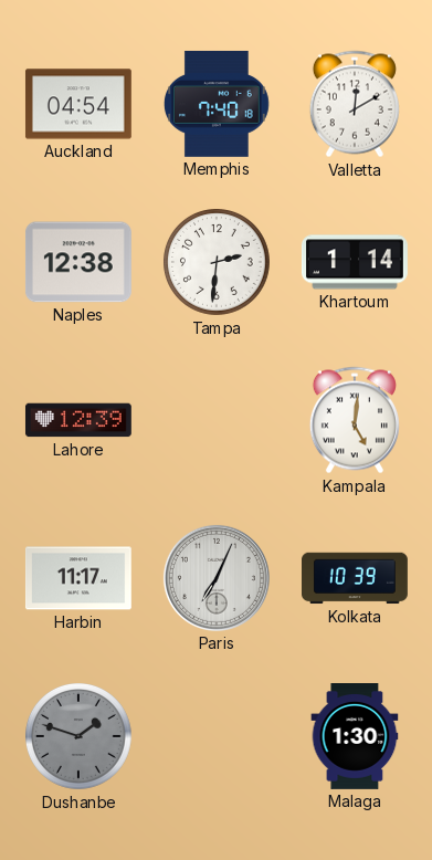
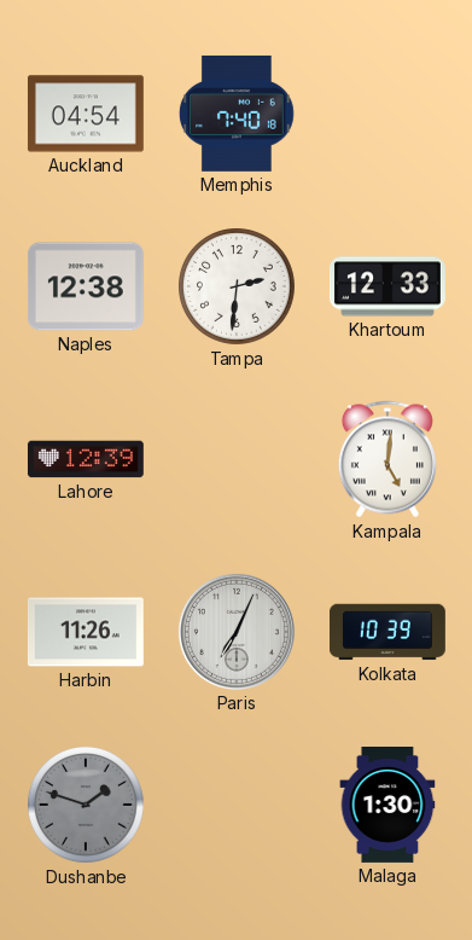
Valletta: 12:10 -> none (355, 104)
Khartoum: 1:14 -> 12:33 (387, 286)
Harbin: 11:17 -> 11:26 (86, 632)
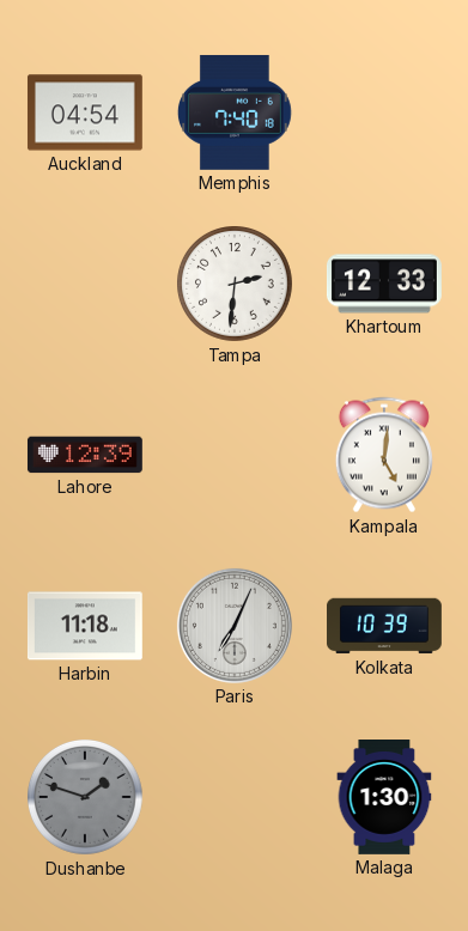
Naples: 12:38 -> none (86, 286)
Harbin: 11:26 -> 11:18 (85, 626)
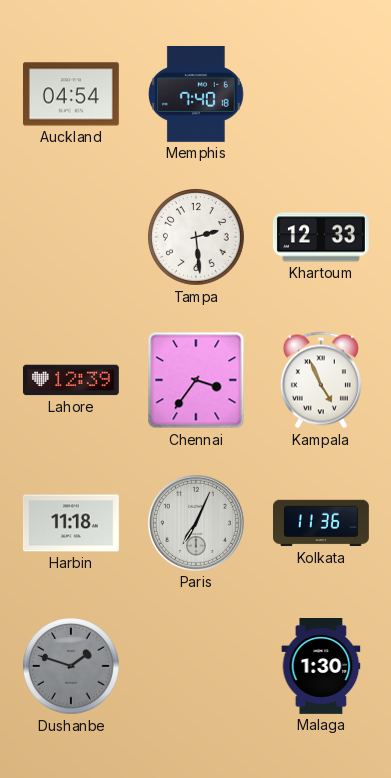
Tampa: 2:31 -> 2:29 (197, 238)
Chennai: none -> 3:36 (196, 380)
Kampala: 5:01 -> 4:56 (321, 380)
Kolkata: 10:39 -> 11:36 (322, 523)
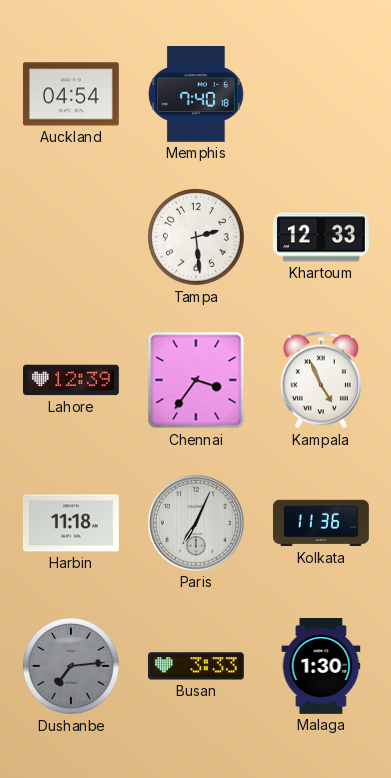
Dushanbe: 1:48 -> 7:14 (72, 667)
Busan: none -> 3:33 (196, 666)
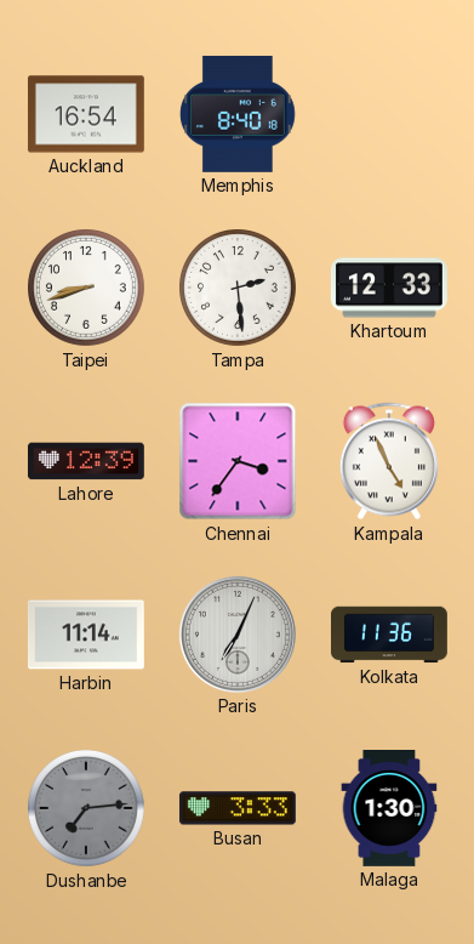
Auckland: 04:54 -> 16:54 (86, 114)
Memphis: 7:40 -> 8:40 (238, 114)
Taipei: none -> 8:42 (87, 289)
Harbin: 11:18 -> 11:14 (86, 635)
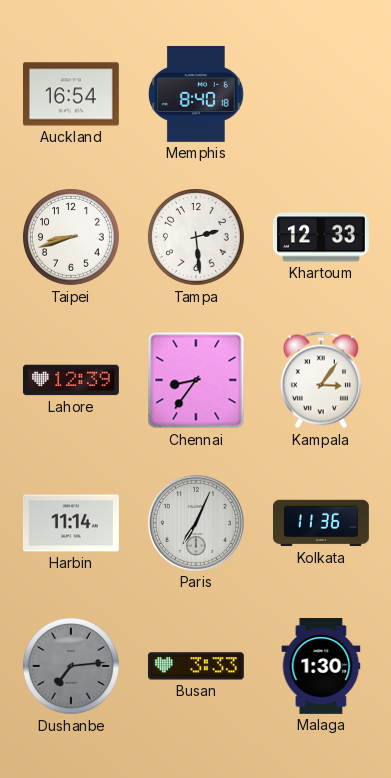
Chennai: 3:36 -> 8:36 (196, 380)
Kampala: 4:56 -> 3:06 (321, 380)
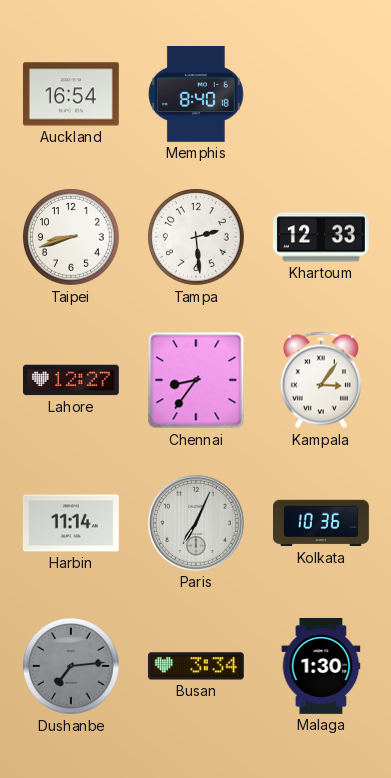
Lahore: 12:39 -> 12:27 (71, 380)
Kolkata: 11:36 -> 10:36 (322, 523)
Busan: 3:33 -> 3:34 (196, 666)
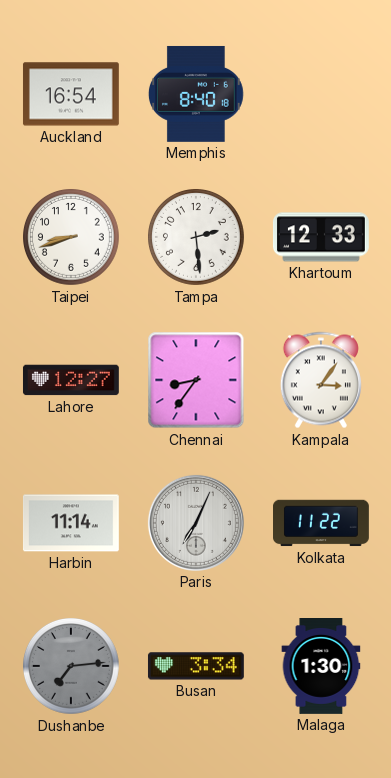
Kolkata: 10:36 -> 11:22 (322, 523)
